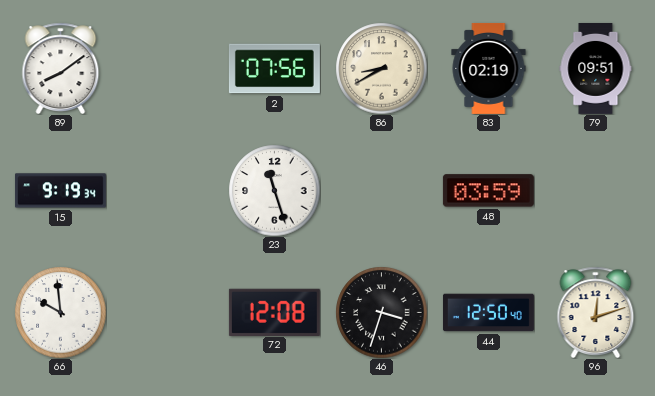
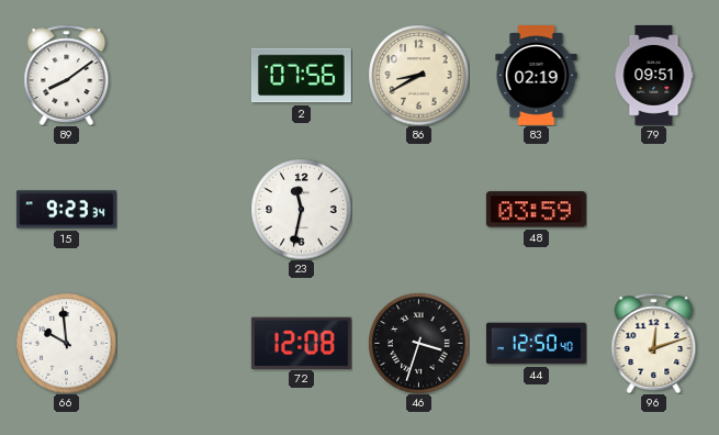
15: 9:19 -> 9:23 (66, 210)
23: 11:27 -> 11:32 (301, 209)
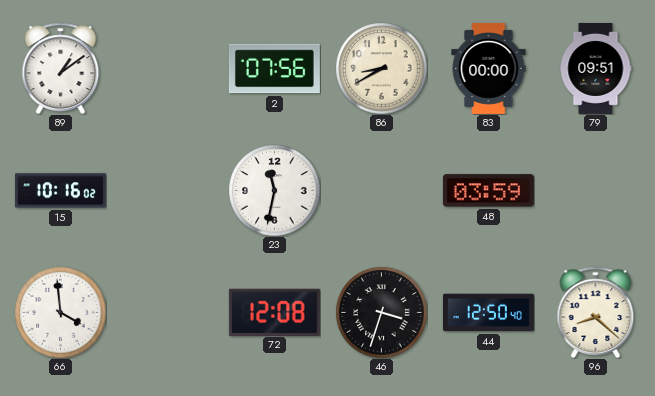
89: 8:09 -> 1:09 (61, 68)
83: 02:19 -> 00:00 (489, 68)
15: 9:23 -> 10:16 (60, 191)
66: 9:59 -> 3:59 (60, 312)
96: 12:12 -> 8:22 (596, 312)
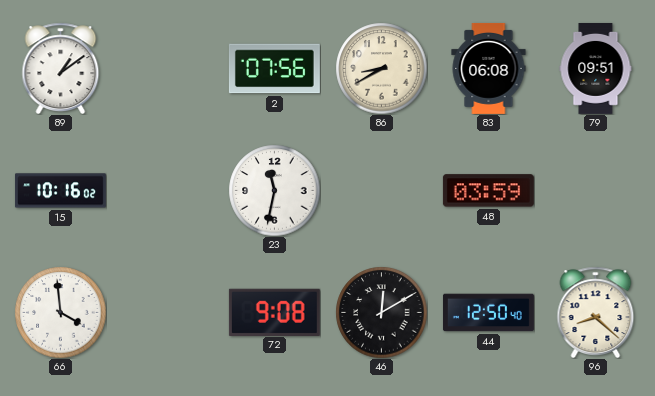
83: 00:00 -> 06:08 (489, 68)
72: 12:08 -> 9:08 (274, 312)
46: 3:33 -> 12:10 (381, 312)
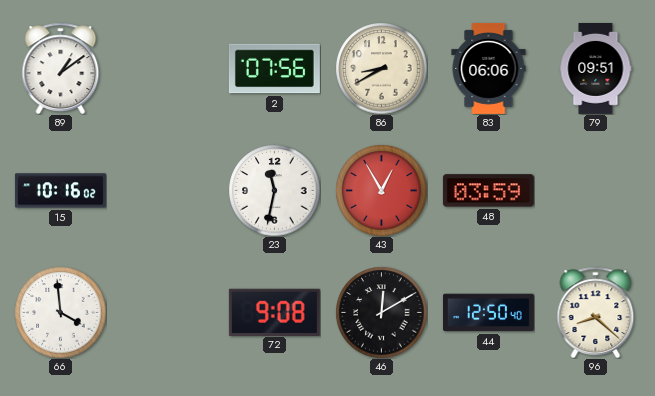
83: 06:08 -> 06:06 (489, 68)
43: none -> 12:55 (381, 190)
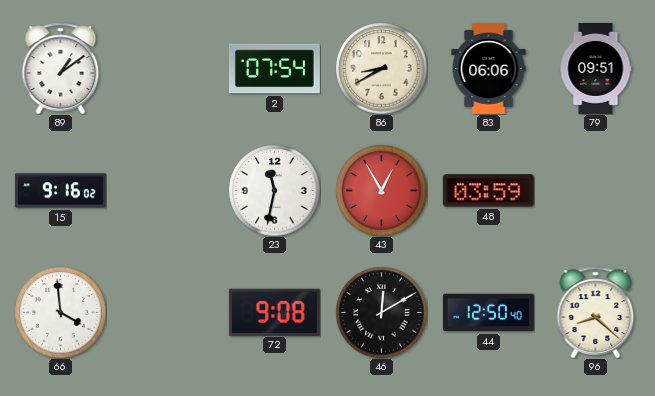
2: 07:56 -> 07:54 (274, 69)
15: 10:16 -> 9:16 (60, 191)
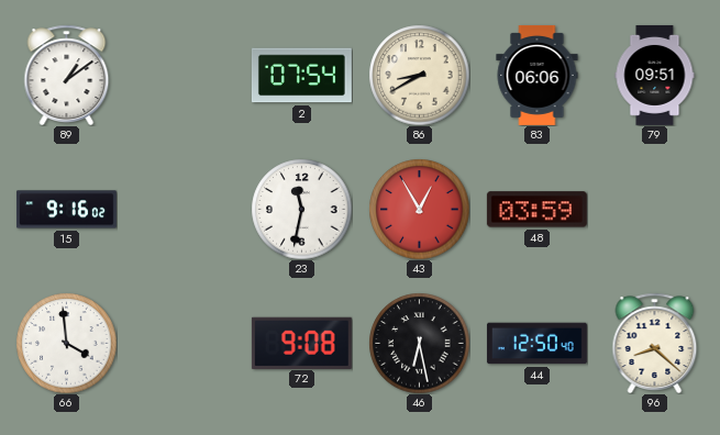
46: 12:10 -> 6:28 (419, 343)
